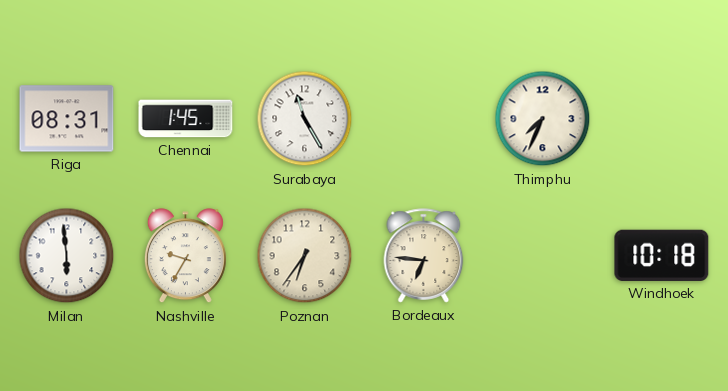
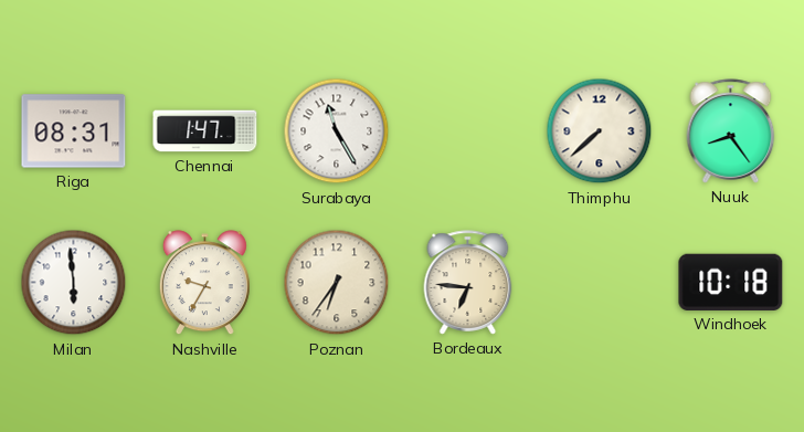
Chennai: 1:45 -> 1:47 (205, 131)
Thimphu: 7:34 -> 7:38 (600, 131)
Nuuk: none -> 8:24 (731, 131)
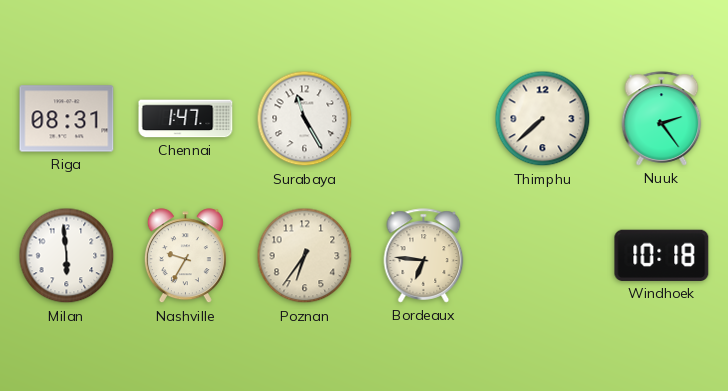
Nuuk: 8:24 -> 2:24 (662, 119)
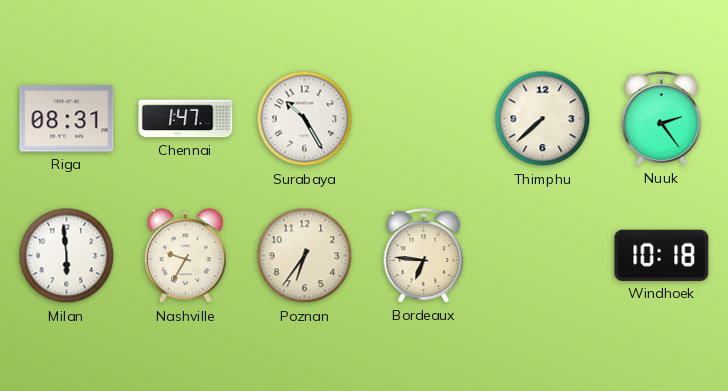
Surabaya: 11:25 -> 10:25 (305, 119)
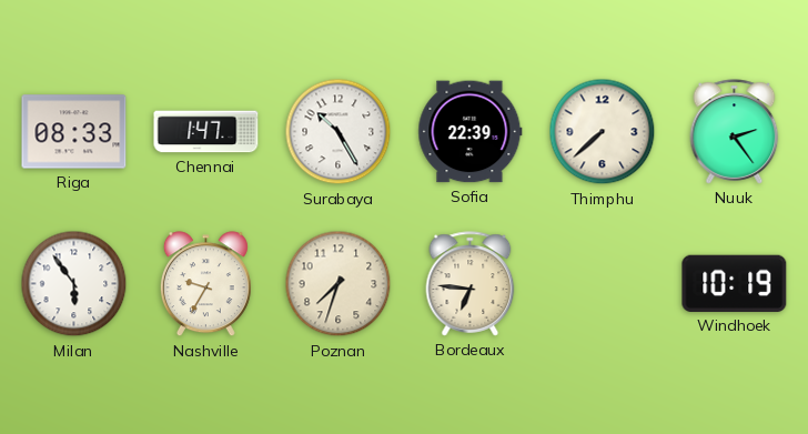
Riga: 08:31 -> 08:33 (74, 132)
Sofia: none -> 22:39 (471, 132)
Milan: 5:59 -> 5:54 (74, 284)
Poznan: 6:36 -> 7:33 (339, 284)
Windhoek: 10:18 -> 10:19 (735, 283)
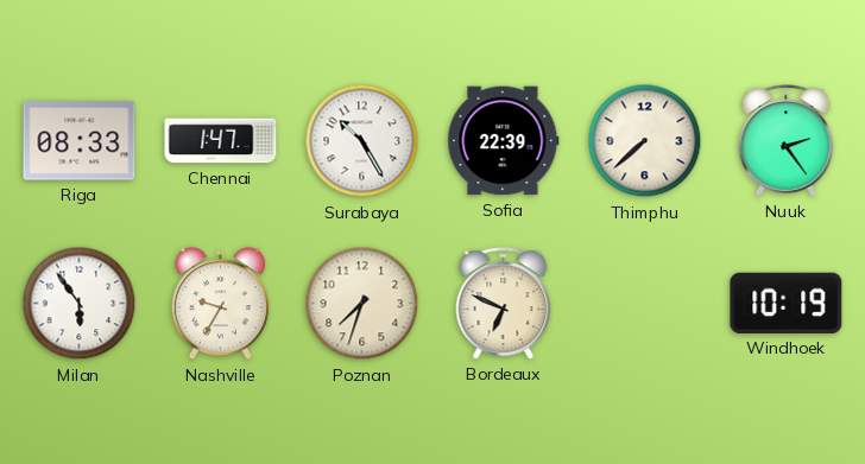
Bordeaux: 6:46 -> 6:49 (504, 304)
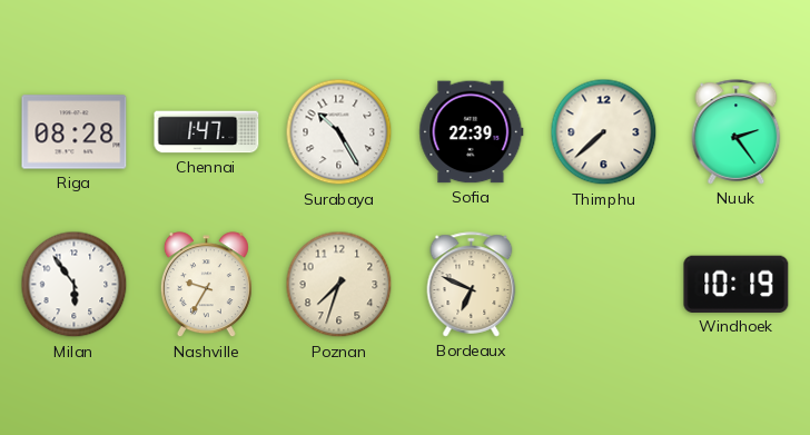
Riga: 08:33 -> 08:28 (75, 132)
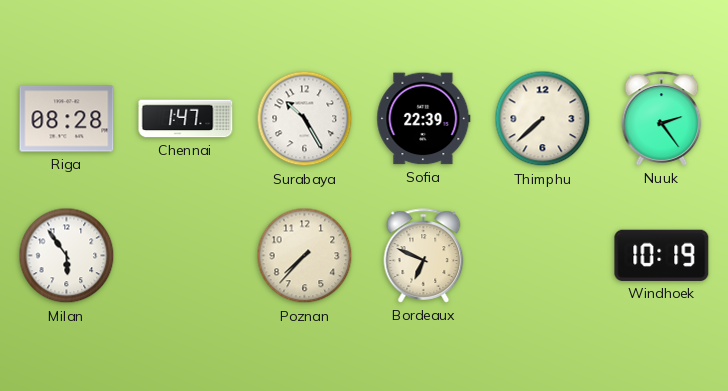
Nashville: 9:35 -> none (206, 285)
Poznan: 7:33 -> 7:37 (305, 256)
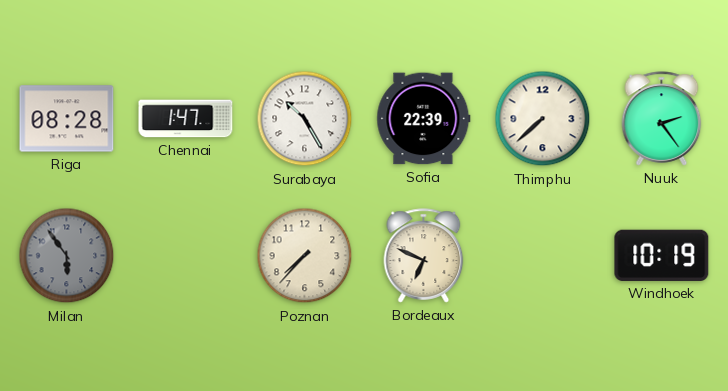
Milan dial: white -> grey (67, 256)
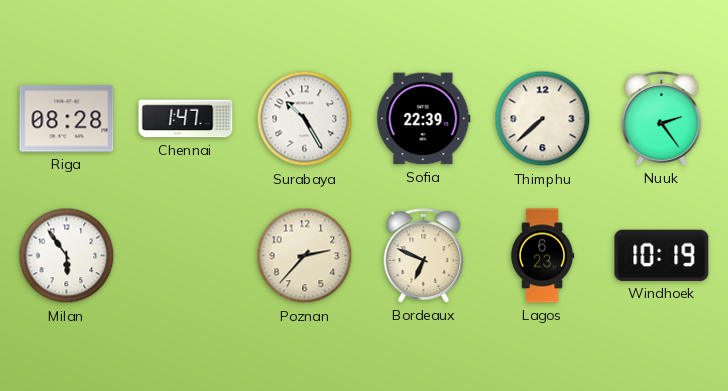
Milan dial: grey -> white (67, 256)
Poznan: 7:37 -> 2:37 (305, 256)
Lagos: none -> 6:23 (542, 256)
